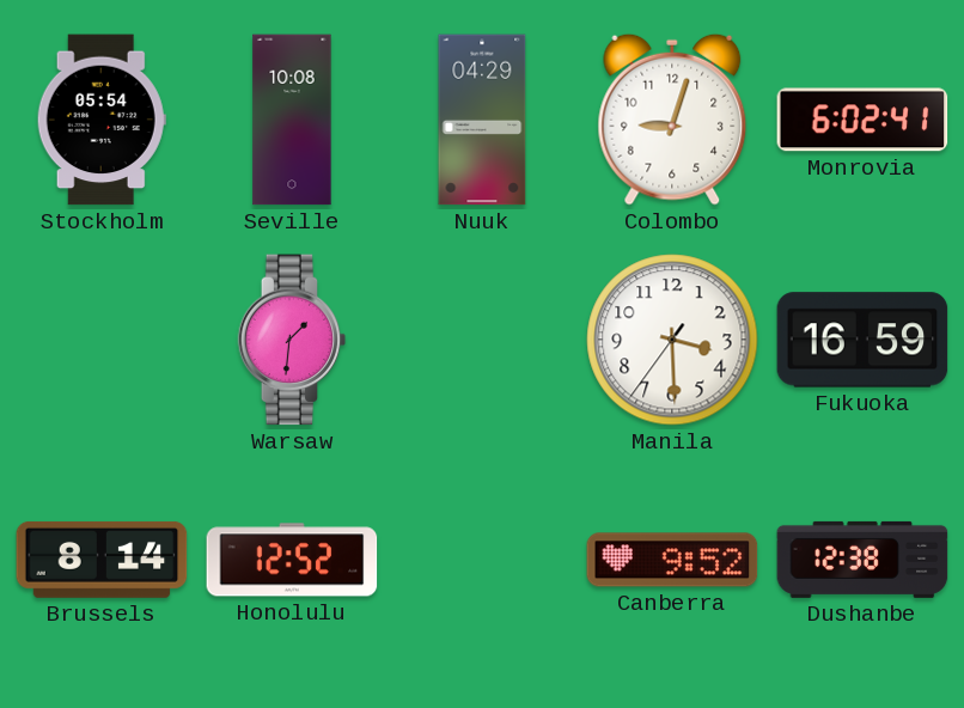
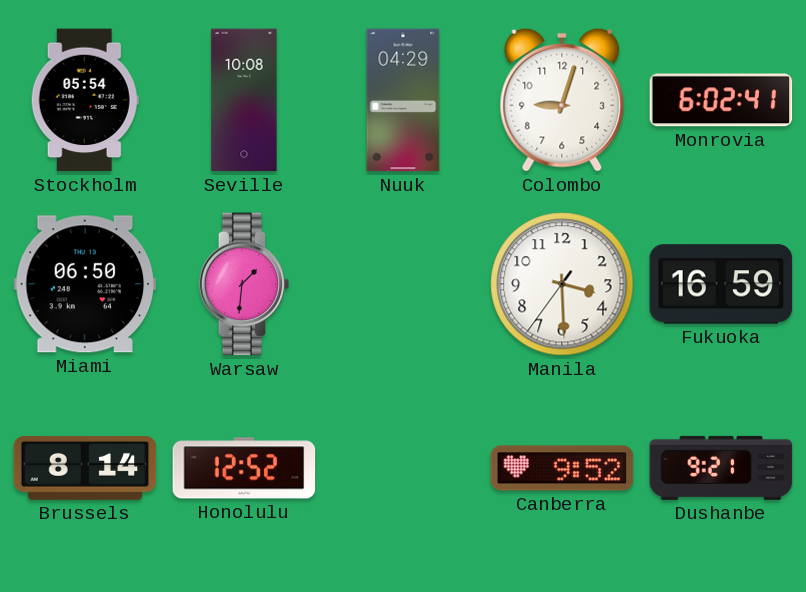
Miami: none -> 06:50 (85, 284)
Dushanbe: 12:38 -> 9:21 (721, 468)
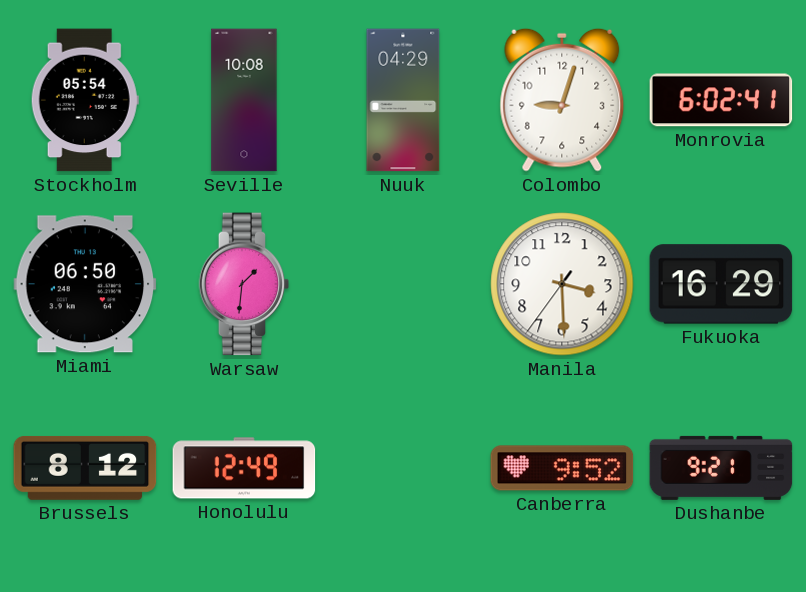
Fukuoka: 16:59 -> 16:29 (721, 284)
Brussels: 8:14 -> 8:12 (85, 468)
Honolulu: 12:52 -> 12:49 (244, 468)
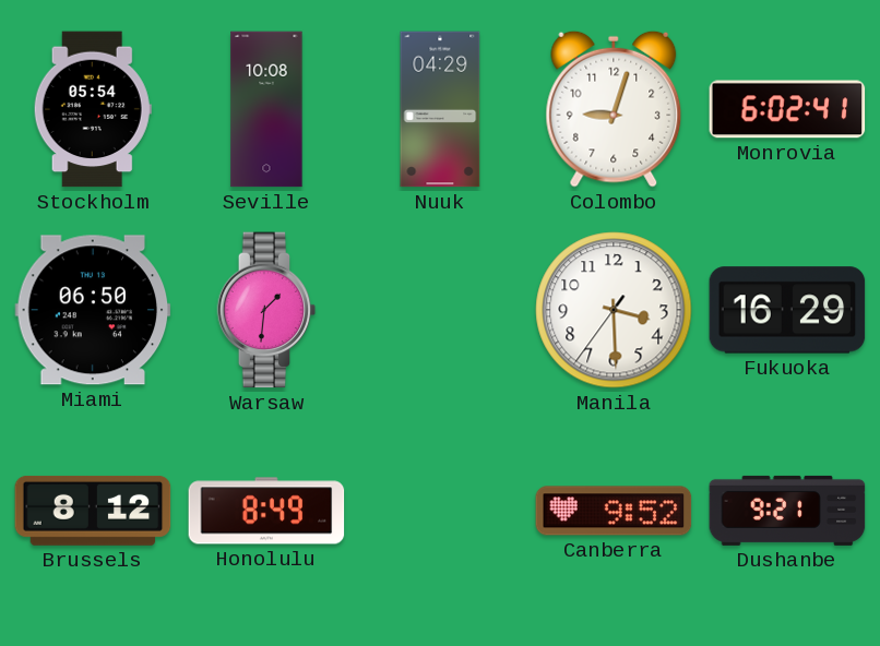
Honolulu: 12:49 -> 8:49 (266, 511)
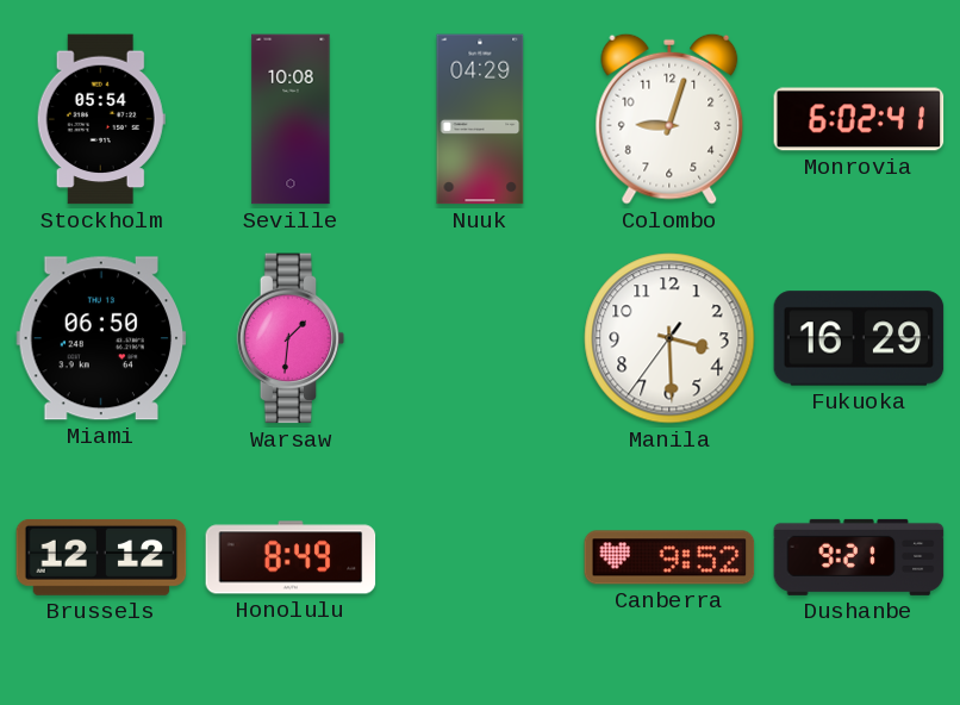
Brussels: 8:12 -> 12:12 (101, 557)
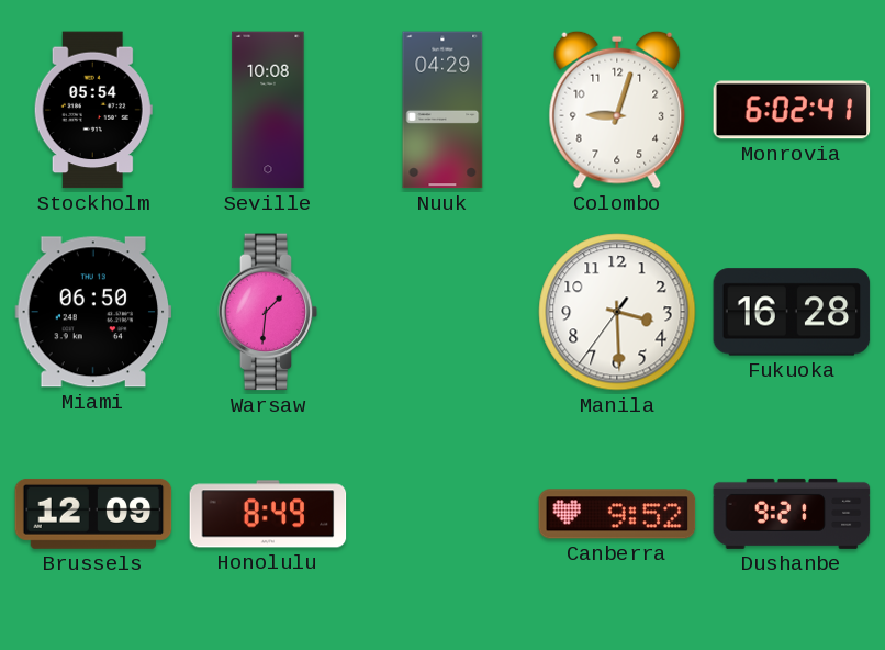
Fukuoka: 16:29 -> 16:28 (792, 312)
Brussels: 12:12 -> 12:09 (93, 514)
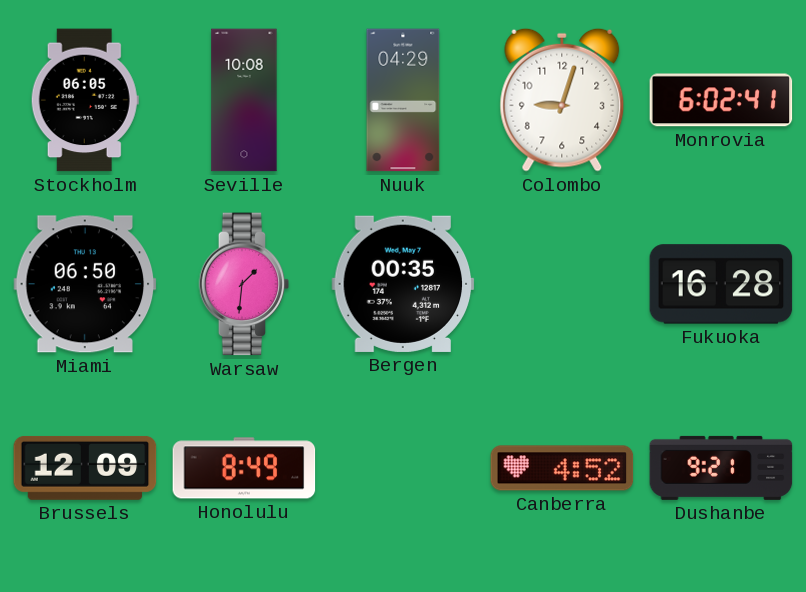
Stockholm: 05:54 -> 06:05 (85, 100)
Bergen: none -> 00:35 (403, 284)
Manila: 3:29 -> none (617, 312)
Canberra: 9:52 -> 4:52 (562, 468)
